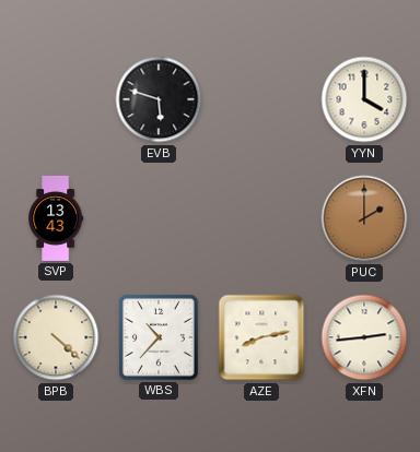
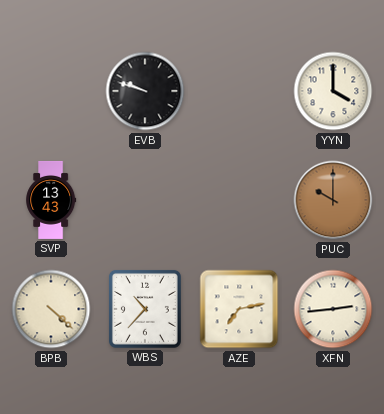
EVB: 5:48 -> 9:48 (145, 91)
PUC: 2:00 -> 10:00 (333, 200)
AZE: 8:13 -> 7:13 (239, 309)
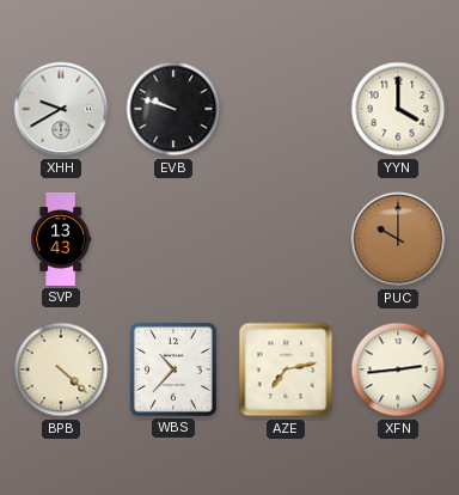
XHH: none -> 9:40 (61, 109)
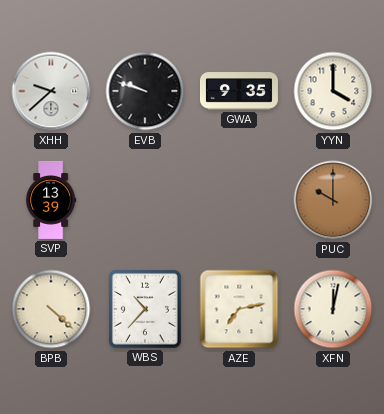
XHH: 9:40 -> 9:38 (51, 91)
GWA: none -> 9:35 (239, 91)
SVP: 13:43 -> 13:39 (51, 200)
XFN: 2:44 -> 12:02 (333, 309)
